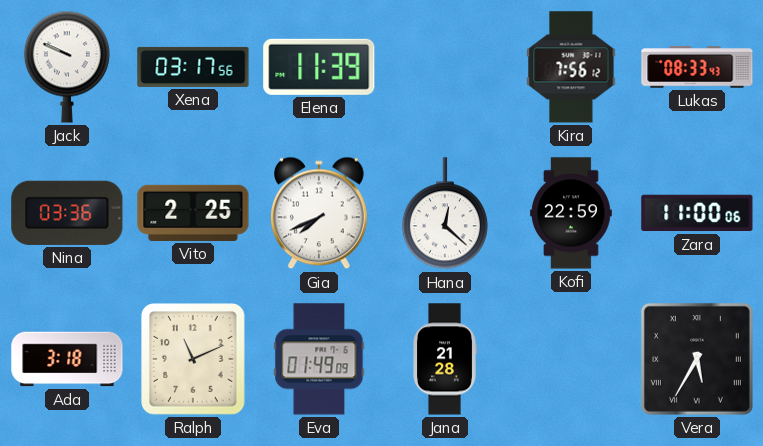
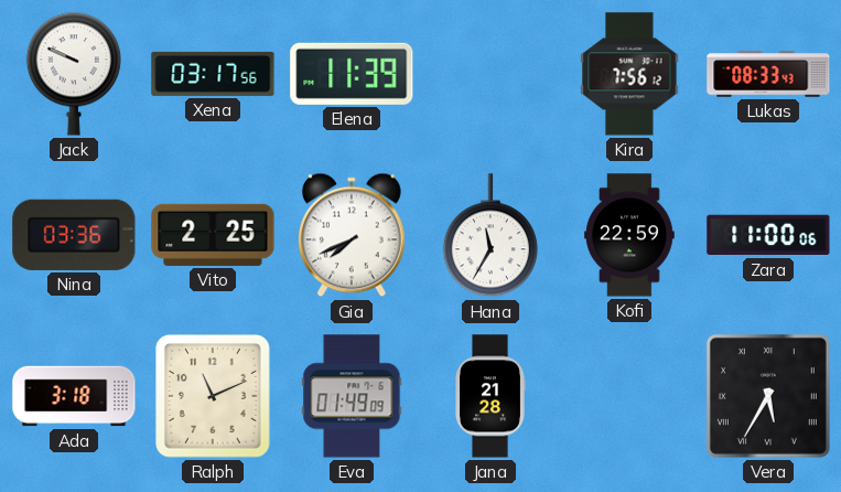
Hana: 12:22 -> 11:35 (490, 236)
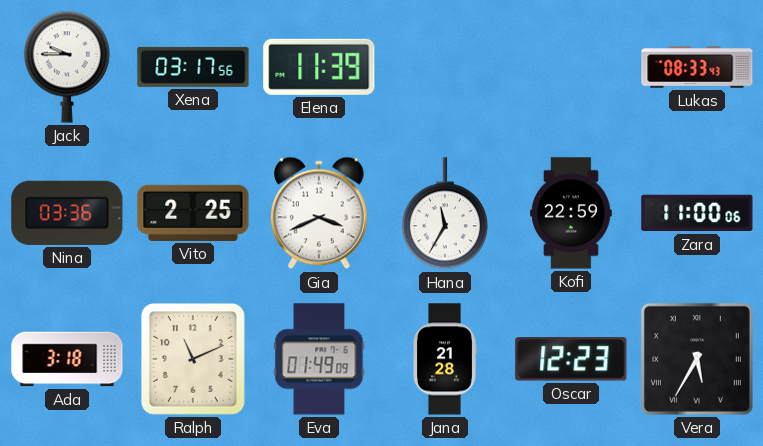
Jack: 9:49 -> 9:45 (67, 67)
Kira: 7:56 -> none (629, 74)
Gia: 7:41 -> 3:41 (319, 213)
Oscar: none -> 12:23 (571, 359)
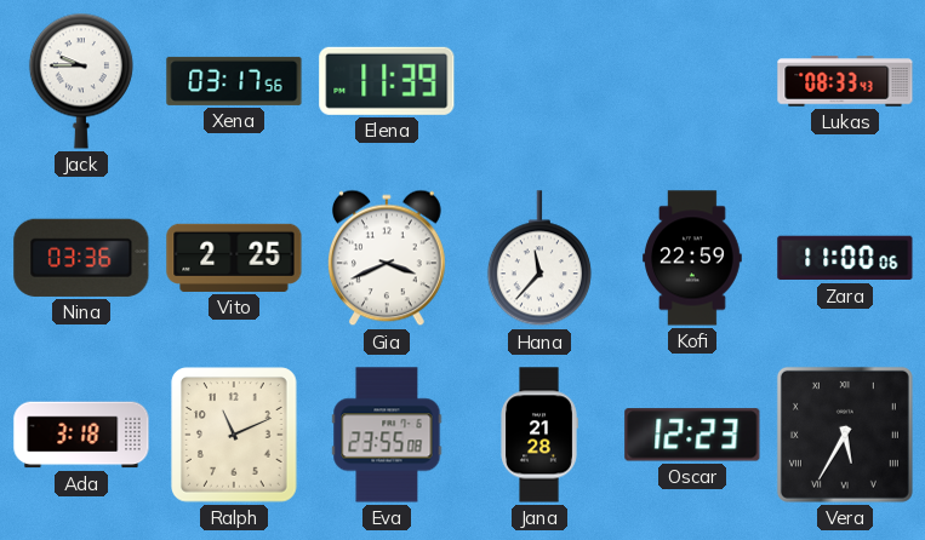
Hana: 11:35 -> 11:37 (539, 259)
Eva: 01:49 -> 23:55 (387, 435)
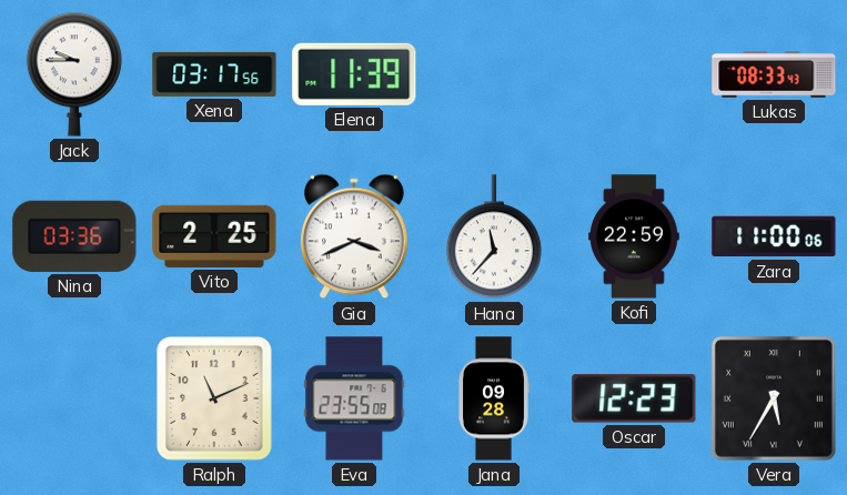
Ada: 3:18 -> none (81, 435)
Jana: 21:28 -> 09:28 (494, 398)
